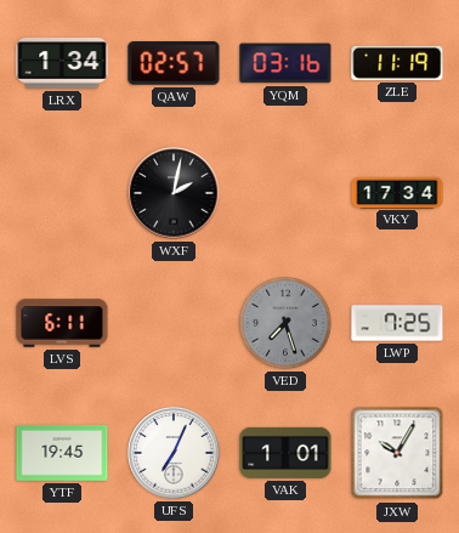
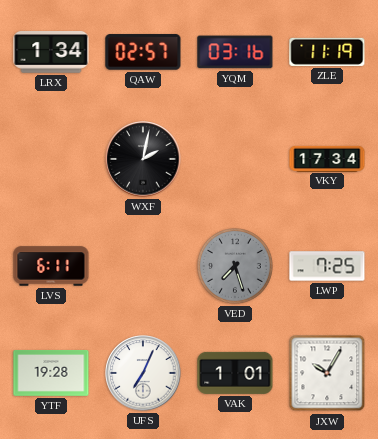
YTF: 19:45 -> 19:28 (51, 374)
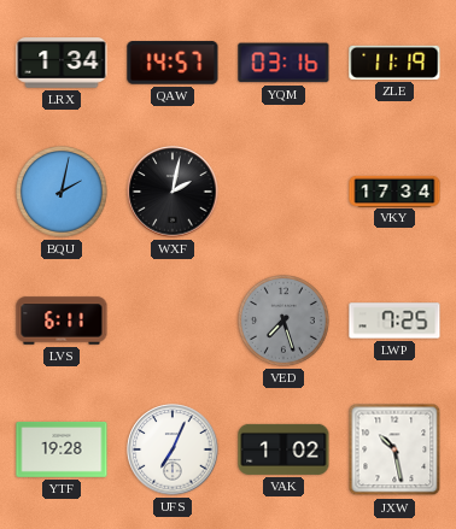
QAW: 02:57 -> 14:57 (173, 63)
BQU: none -> 2:02 (63, 193)
VAK: 1:01 -> 1:02 (283, 449)
JXW: 10:05 -> 10:28 (394, 449)
